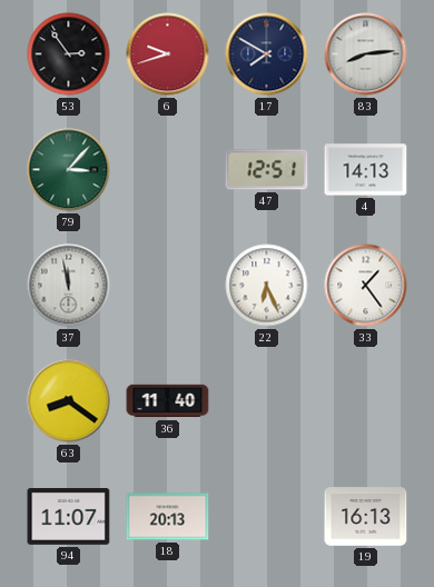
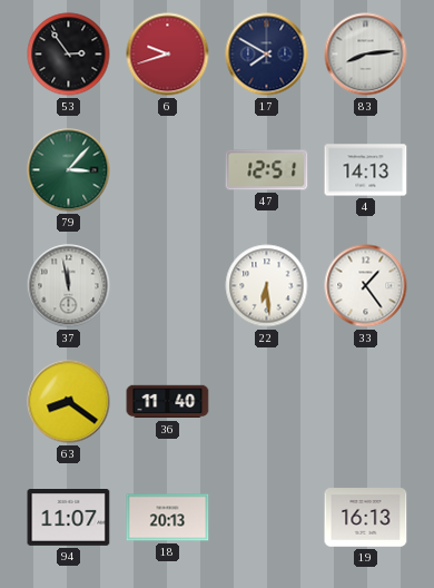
22: 6:26 -> 6:29 (267, 286)
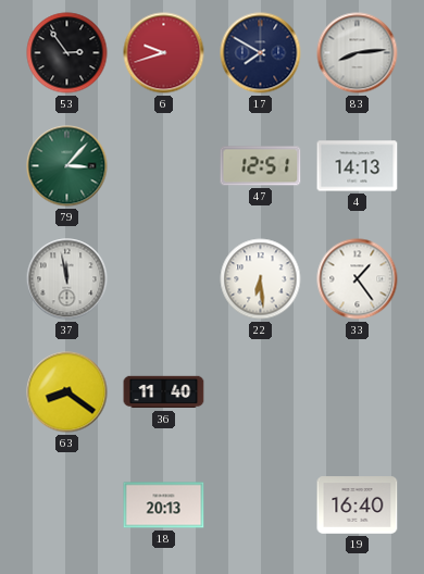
94: 11:07 -> none (69, 518)
19: 16:13 -> 16:40 (358, 506)
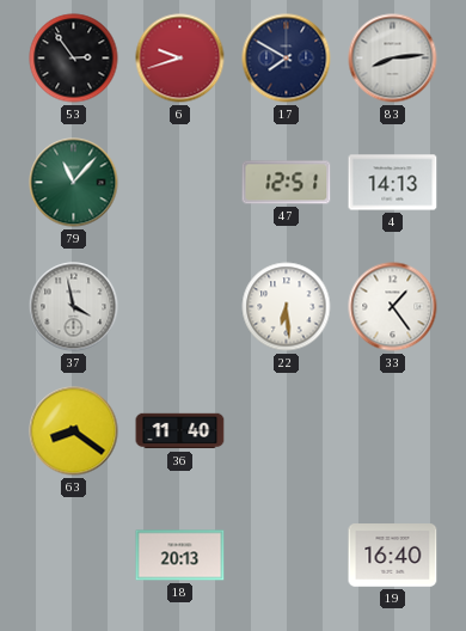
79: 3:07 -> 11:07 (74, 183)
37: 11:58 -> 3:58 (74, 307)
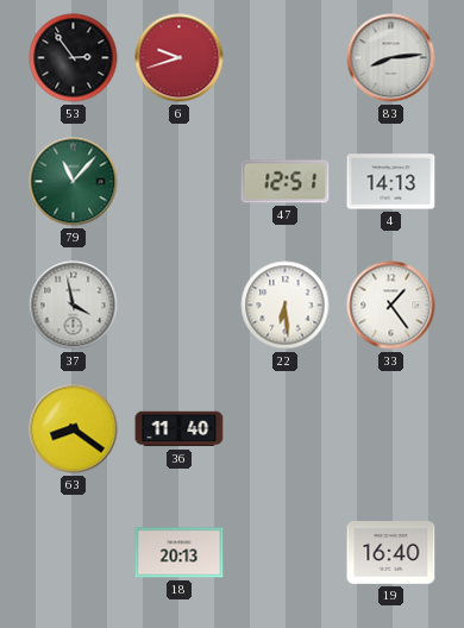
17: 7:50 -> none (287, 59)
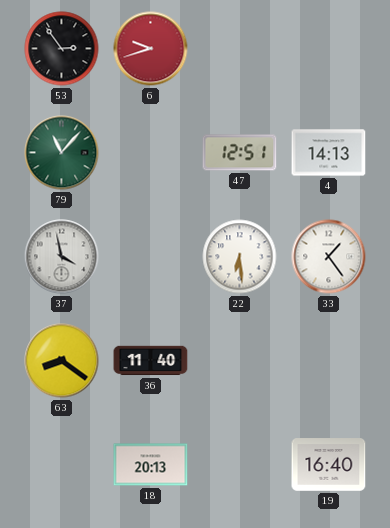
83: 8:14 -> none (391, 58)
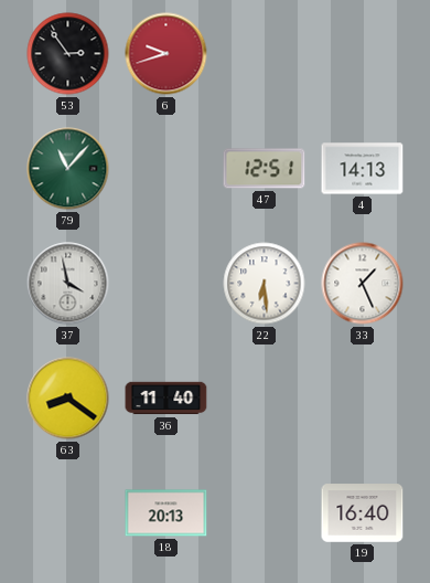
33: 1:24 -> 1:26 (363, 284)
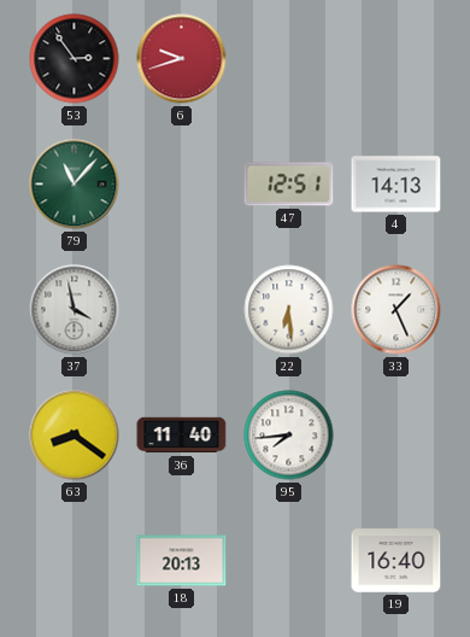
95: none -> 7:44 (289, 436)
